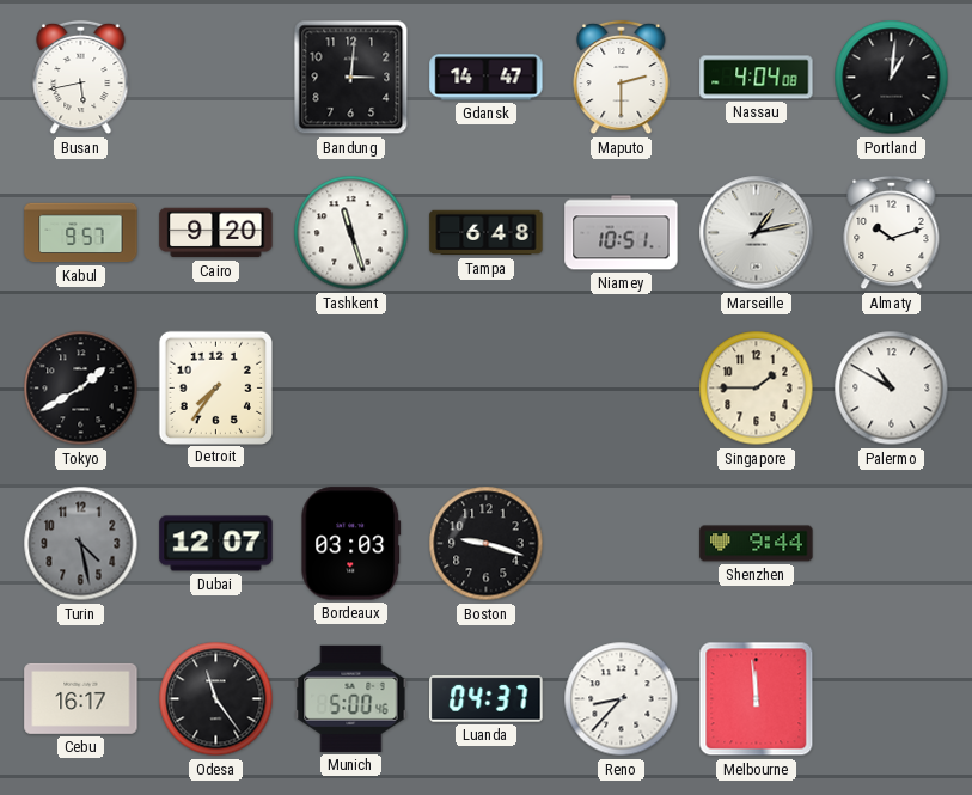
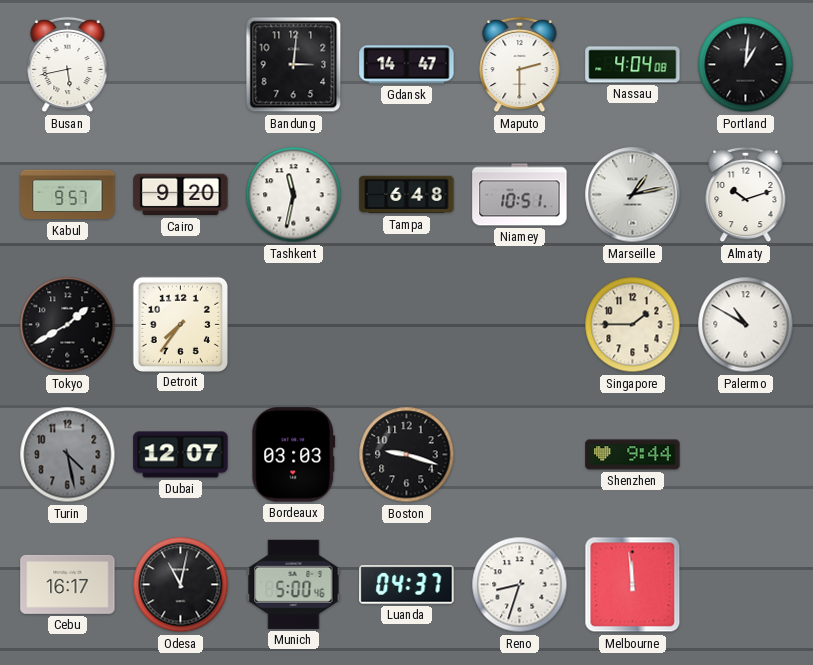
Tashkent: 11:27 -> 11:32 (294, 195)
Odesa: 11:24 -> 11:02 (181, 585)
Reno: 8:37 -> 8:33 (520, 585)
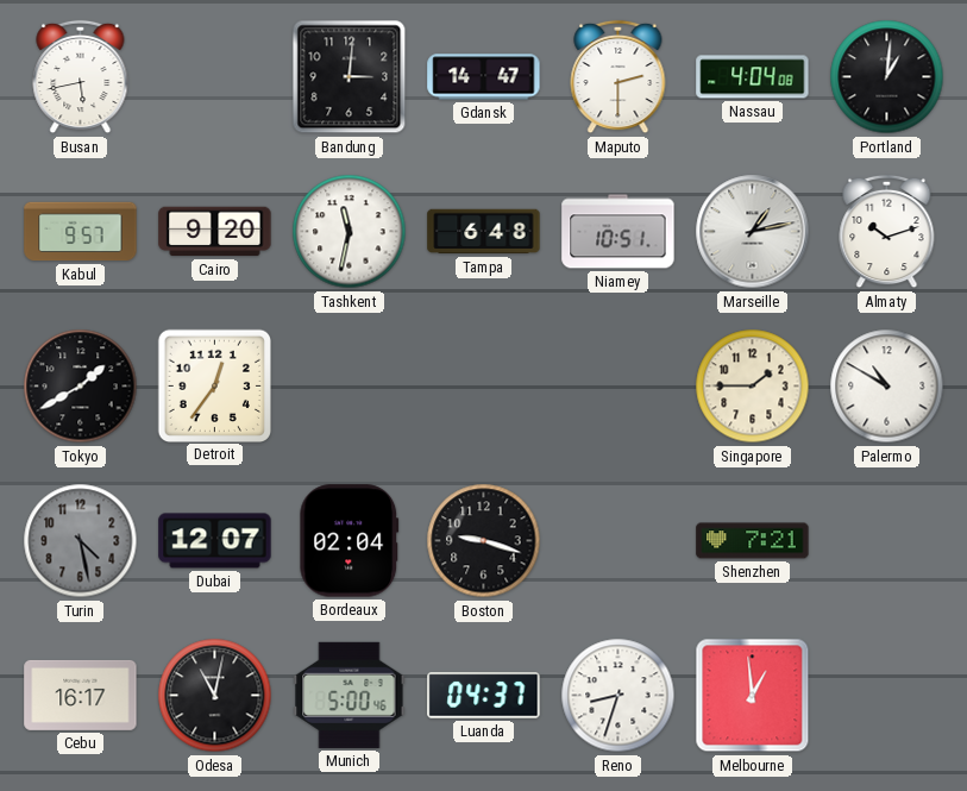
Detroit: 7:36 -> 12:36 (214, 385)
Bordeaux: 03:03 -> 02:04 (350, 541)
Shenzhen: 9:44 -> 7:21 (753, 541)
Melbourne: 11:59 -> 12:59 (753, 696)
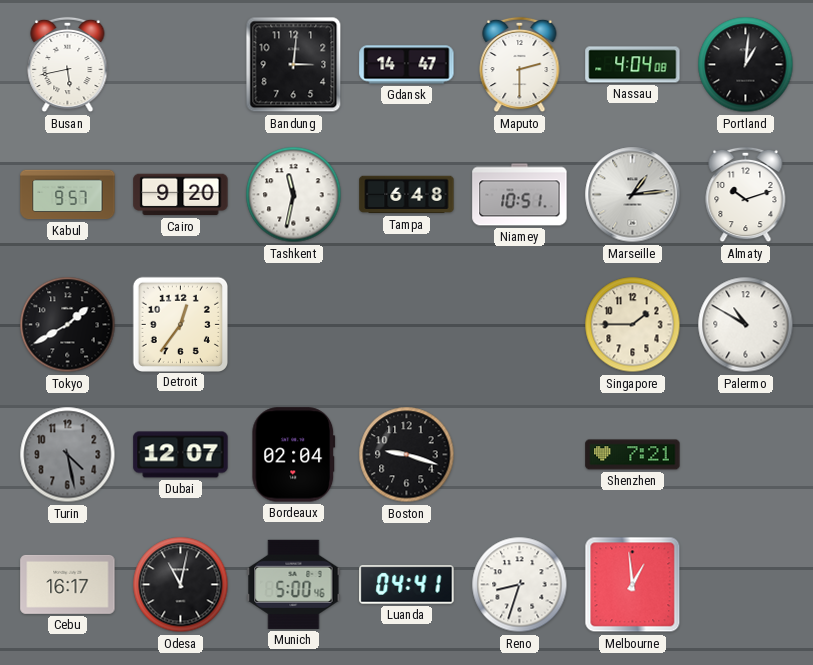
Marseille: 1:13 -> 1:14 (633, 195)
Luanda: 04:37 -> 04:41 (407, 585)
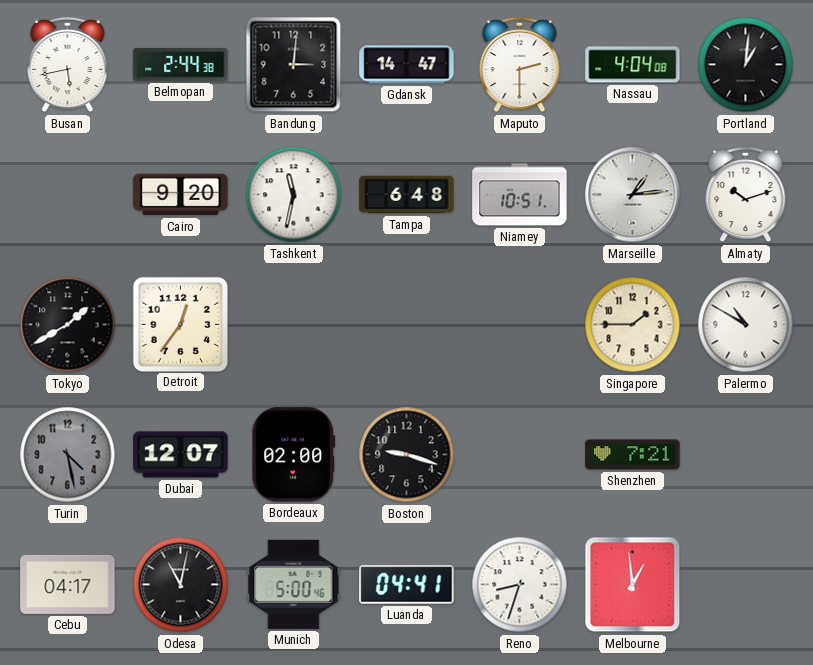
Belmopan: none -> 2:44 (181, 65)
Kabul: 9:57 -> none (68, 195)
Bordeaux: 02:04 -> 02:00 (294, 455)
Cebu: 16:17 -> 04:17 (68, 584)
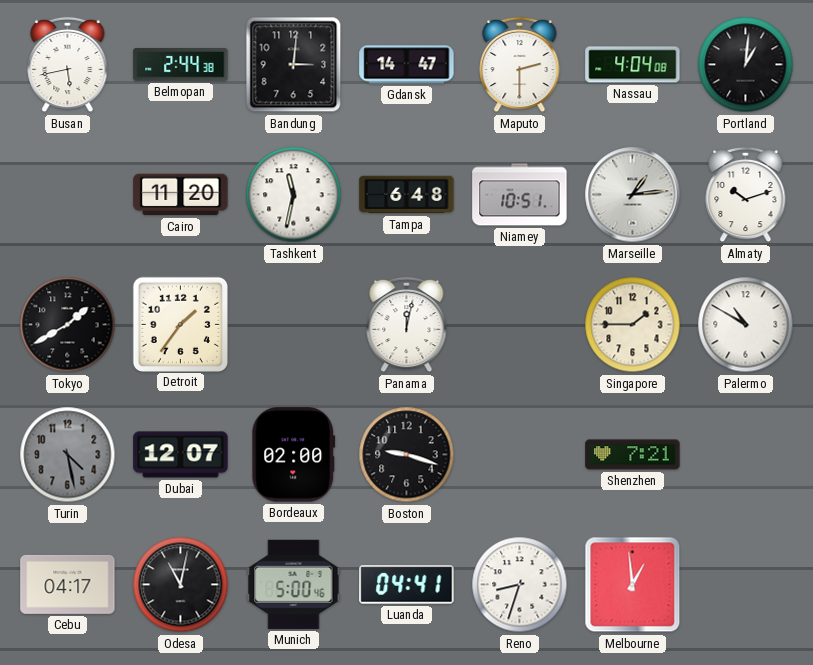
Cairo: 9:20 -> 11:20 (181, 195)
Detroit: 12:36 -> 1:36 (180, 324)
Panama: none -> 12:02 (407, 325)
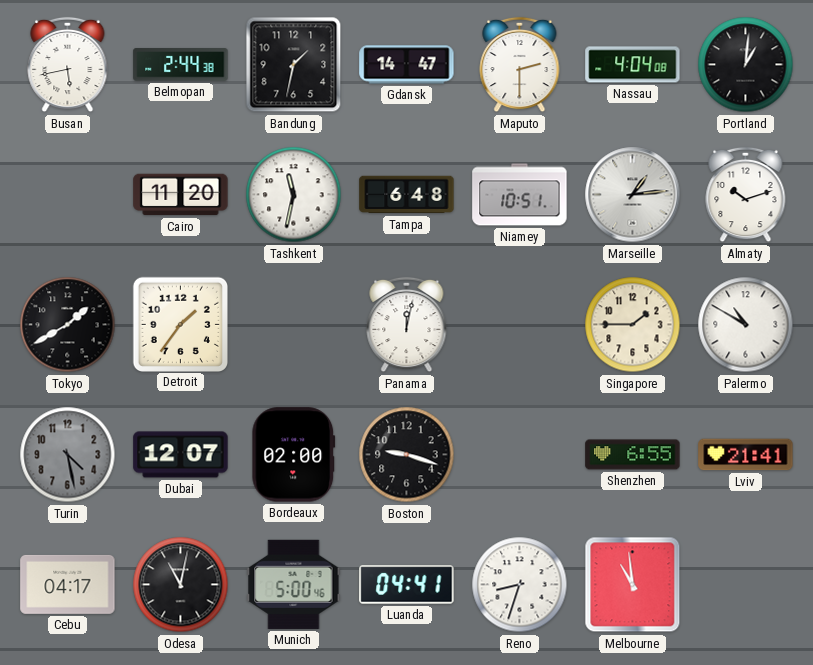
Bandung: 3:01 -> 1:32 (294, 65)
Shenzhen: 7:21 -> 6:55 (633, 455)
Lviv: none -> 21:41 (746, 455)
Melbourne: 12:59 -> 10:59 (633, 585)
